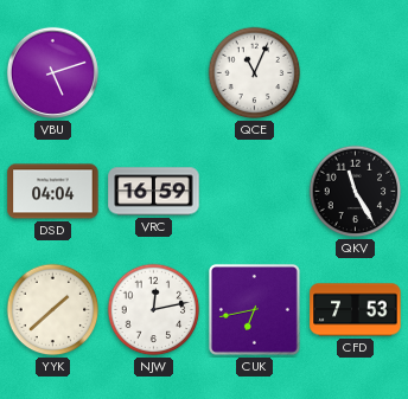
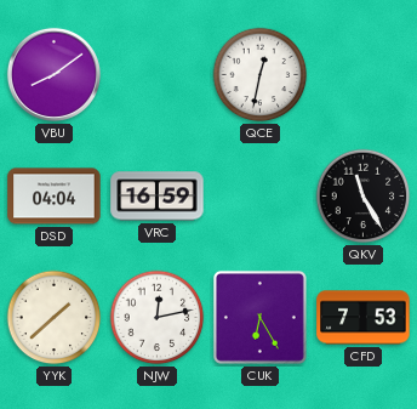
VBU: 5:12 -> 8:09 (53, 74)
QCE: 11:04 -> 12:32 (261, 75)
CUK: 6:43 -> 6:25 (259, 317)
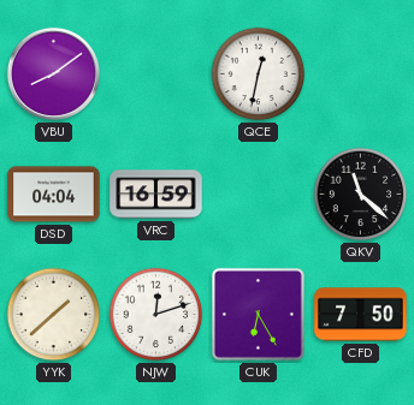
QKV: 11:25 -> 11:22 (361, 195)
NJW: 12:13 -> 12:12 (156, 315)
CFD: 7:53 -> 7:50 (361, 315)
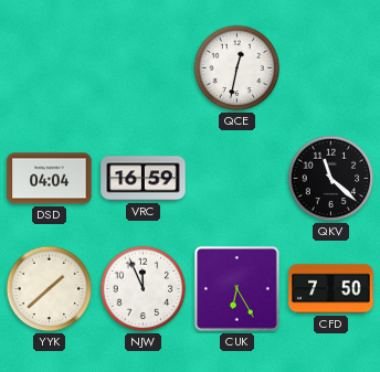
VBU: 8:09 -> none (53, 73)
NJW: 12:12 -> 11:56 (144, 289)
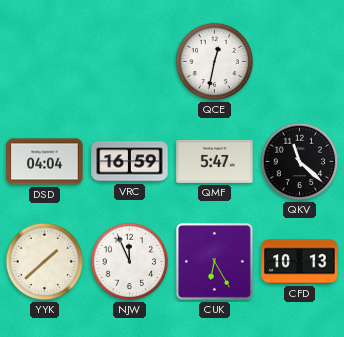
QMF: none -> 5:47 (215, 161)
CFD: 7:50 -> 10:13 (300, 262)
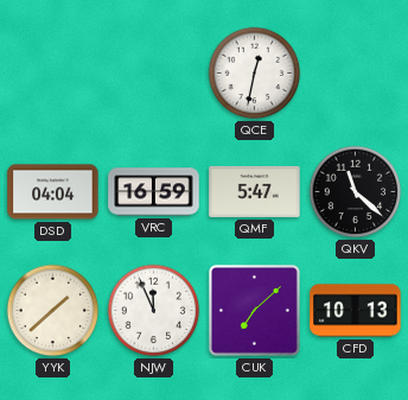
CUK: 6:25 -> 7:08 (254, 310)
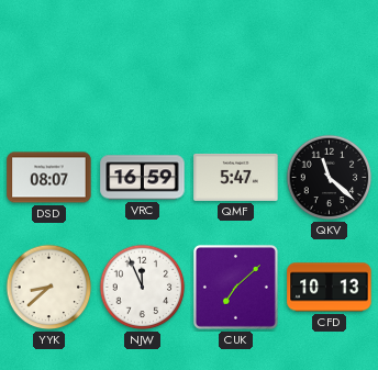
QCE: 12:32 -> none (255, 74)
DSD: 04:04 -> 08:07 (49, 178)
YYK: 1:38 -> 8:38 (49, 288)
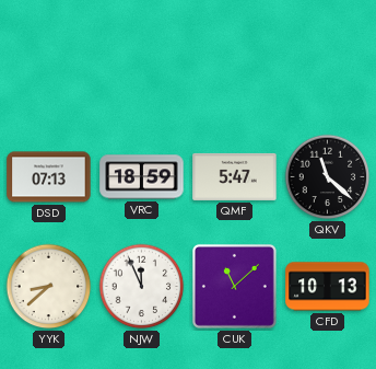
DSD: 08:07 -> 07:13 (49, 177)
VRC: 16:59 -> 18:59 (142, 177)
CUK: 7:08 -> 11:08 (234, 286)
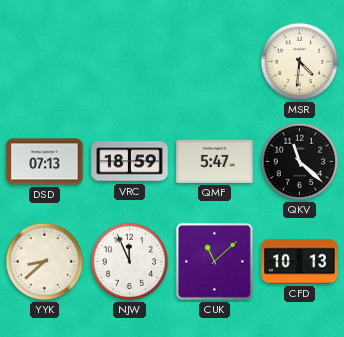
MSR: none -> 4:31 (300, 62)
